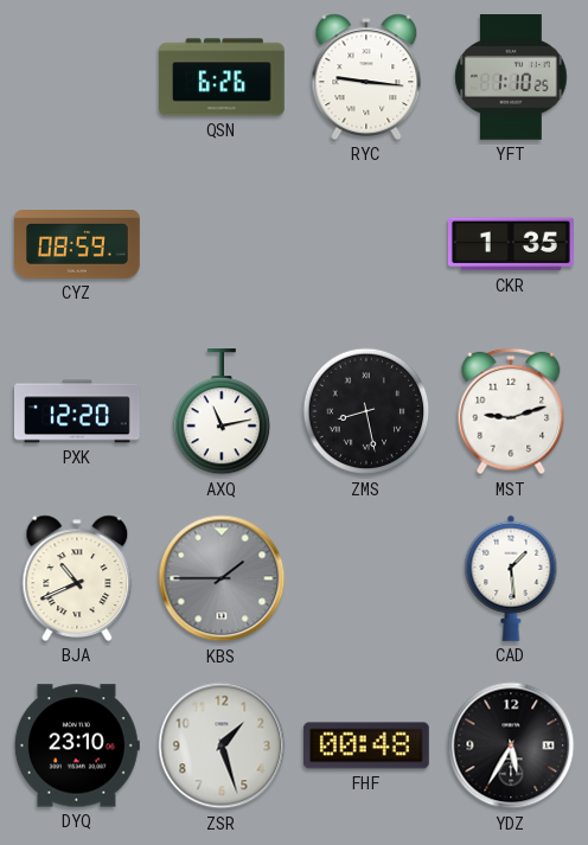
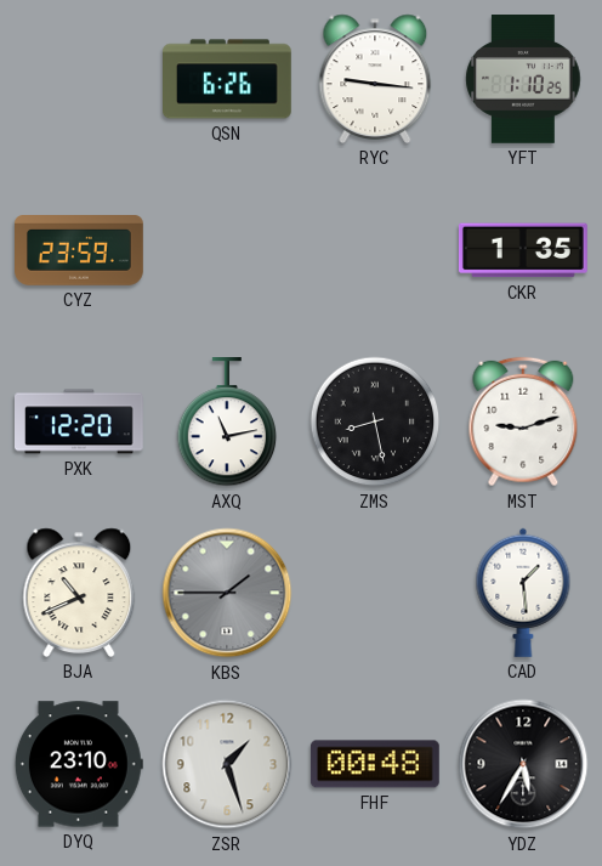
CYZ: 08:59 -> 23:59 (80, 251)
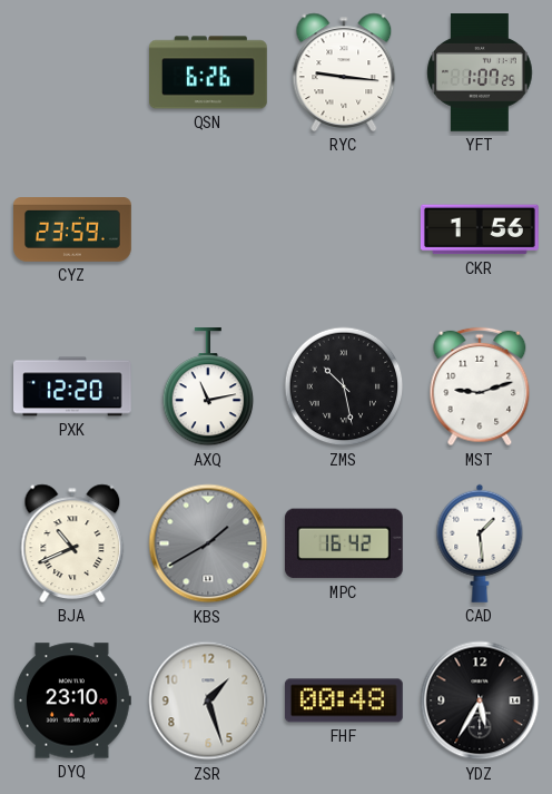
YFT: 1:10 -> 1:07 (480, 73)
CKR: 1:35 -> 1:56 (480, 229)
ZMS: 8:28 -> 10:28 (344, 386)
KBS: 1:45 -> 1:40 (208, 543)
MPC: none -> 16:42 (344, 543)
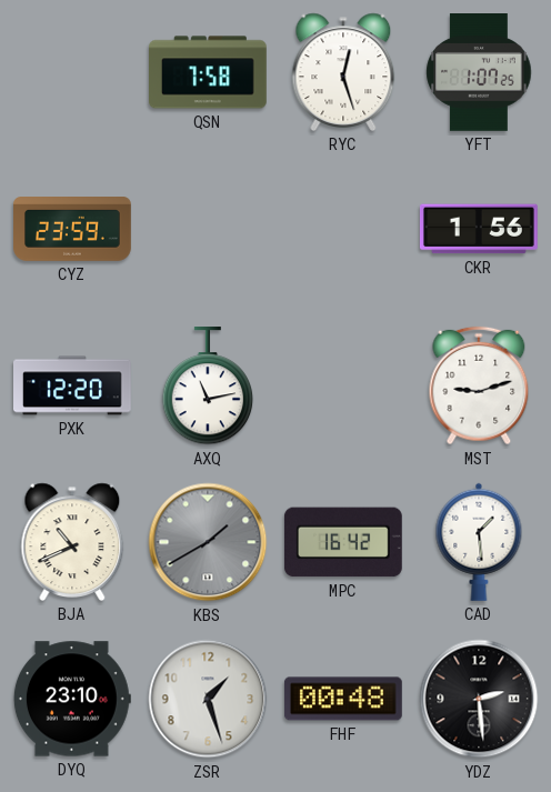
QSN: 6:26 -> 7:58 (209, 72)
RYC: 9:16 -> 12:27 (343, 72)
ZMS: 10:28 -> none (344, 386)
YDZ: 5:35 -> 2:29 (479, 699)
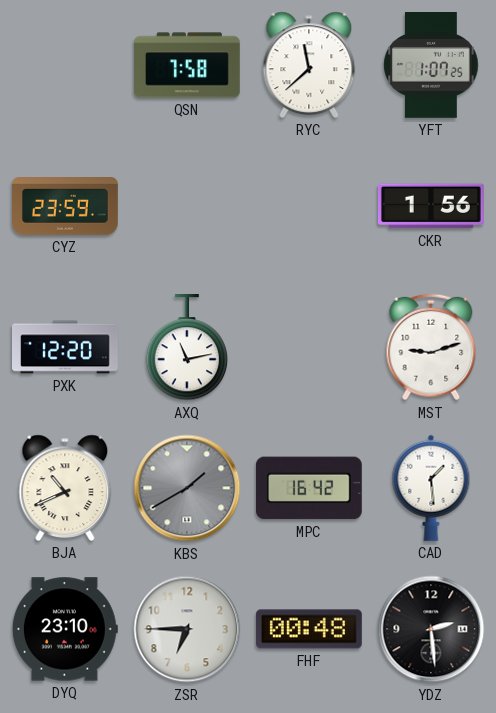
RYC: 12:27 -> 11:38 (309, 65)
ZSR: 1:27 -> 6:45 (187, 629)
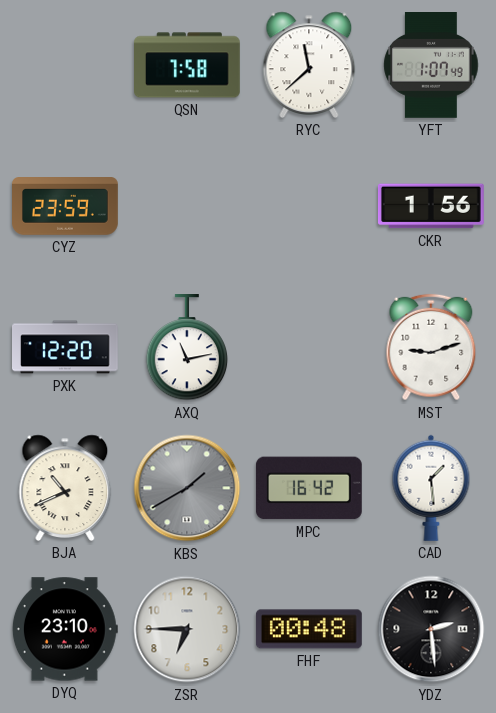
YFT: 1:07:25 -> 1:07:49 (431, 66)
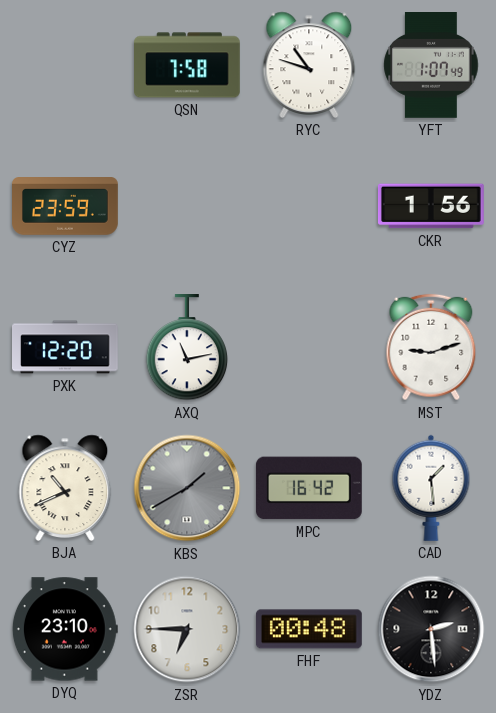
RYC: 11:38 -> 10:48 (309, 65)
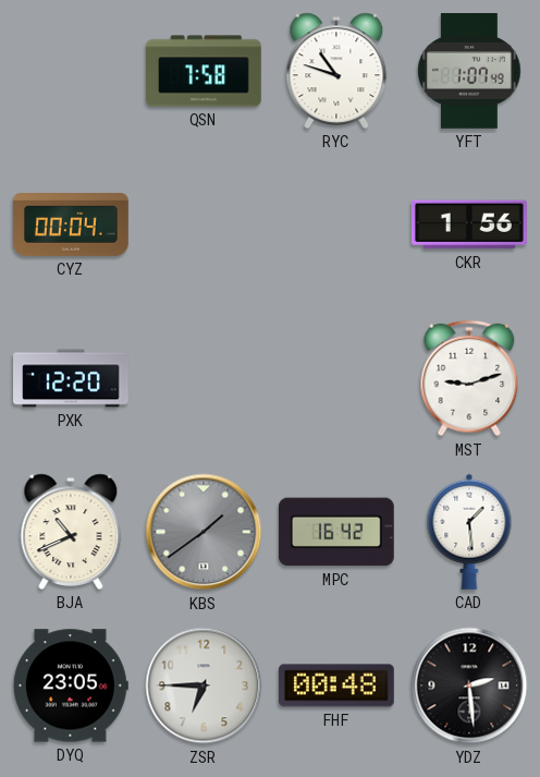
CYZ: 23:59 -> 00:04 (72, 226)
AXQ: 11:13 -> none (187, 348)
KBS: 1:40 -> 1:39 (204, 532)
DYQ: 23:10 -> 23:05 (71, 685)
